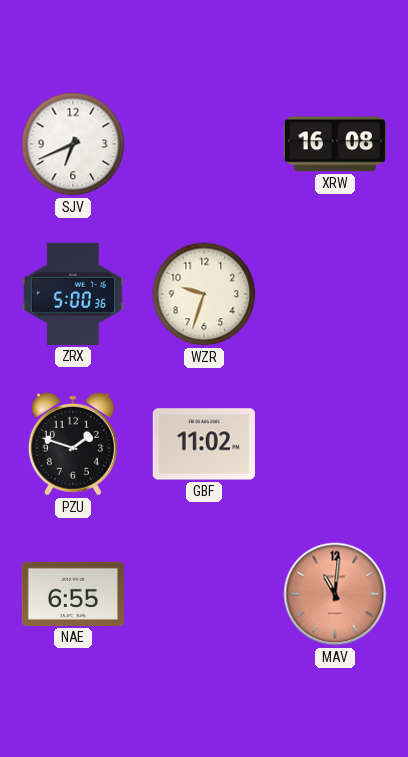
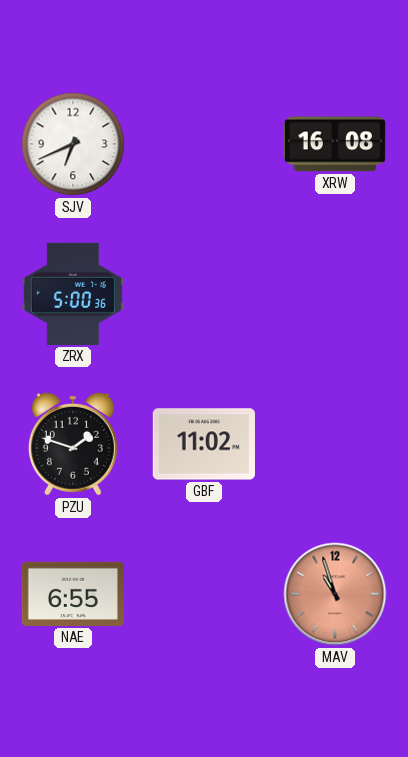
WZR: 9:33 -> none (204, 294)
MAV: 11:01 -> 10:57 (335, 594)
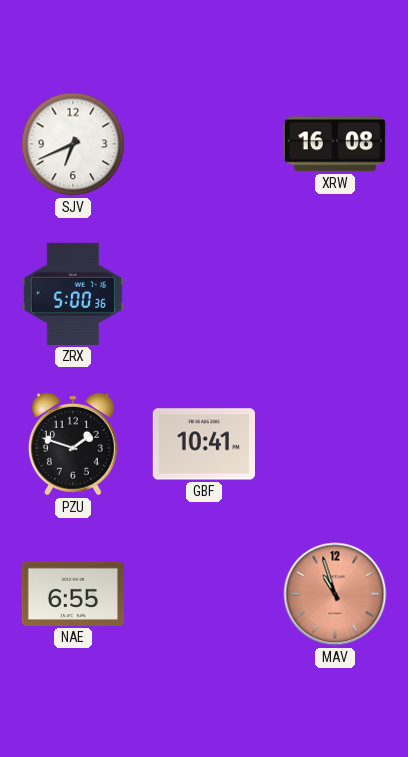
GBF: 11:02 -> 10:41 (204, 444)
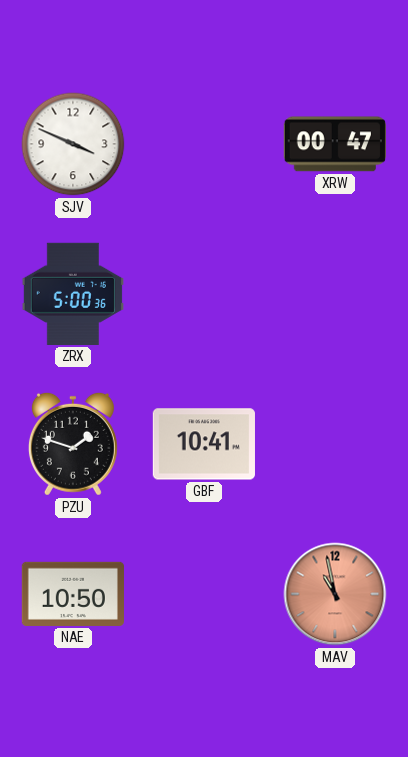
SJV: 6:41 -> 3:49 (73, 144)
XRW: 16:08 -> 00:47 (335, 144)
NAE: 6:55 -> 10:50 (73, 594)
MAV: 10:57 -> 10:58 (335, 594)
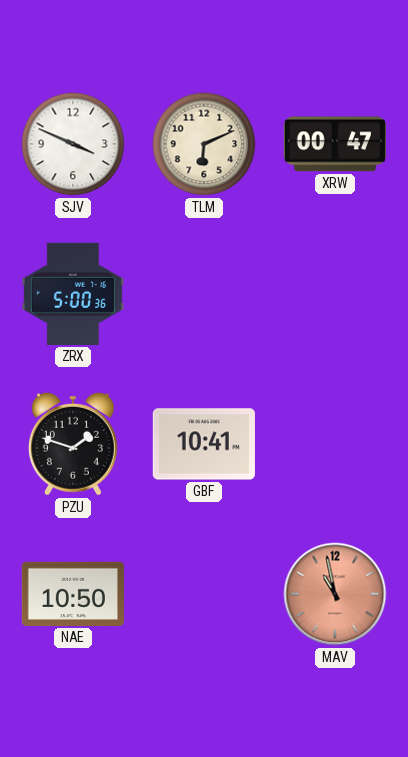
TLM: none -> 6:11 (204, 144)
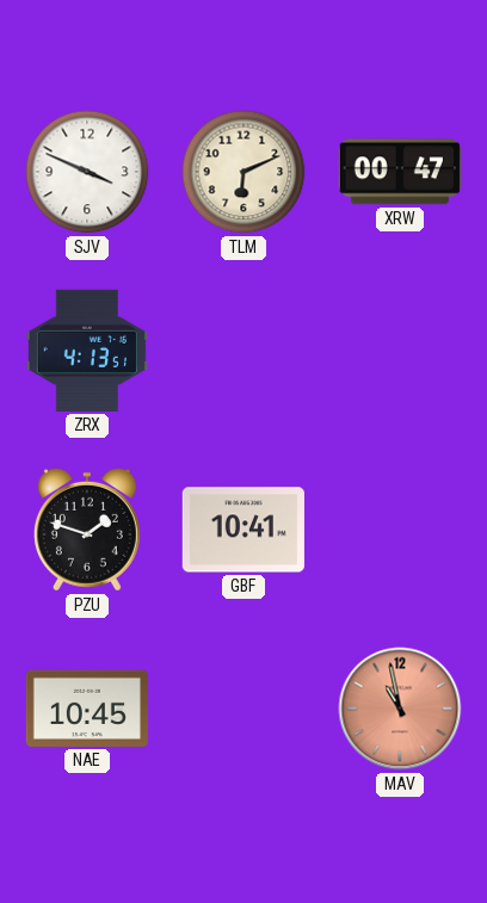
ZRX: 5:00 -> 4:13 (87, 351)
NAE: 10:50 -> 10:45 (87, 709)
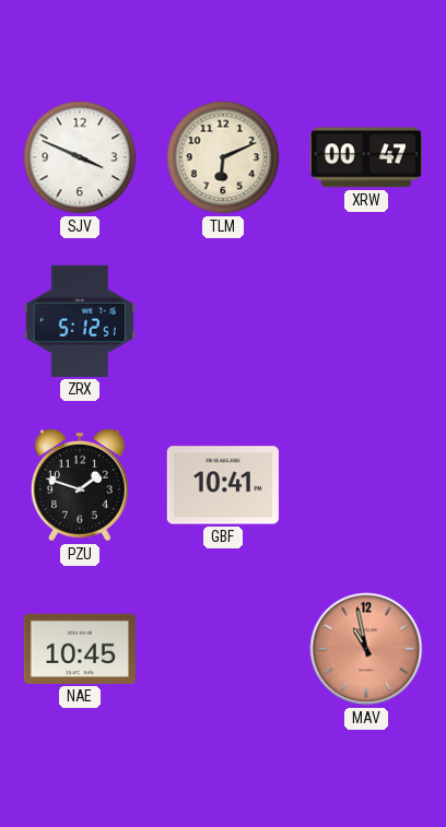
ZRX: 4:13 -> 5:12 (80, 321)
